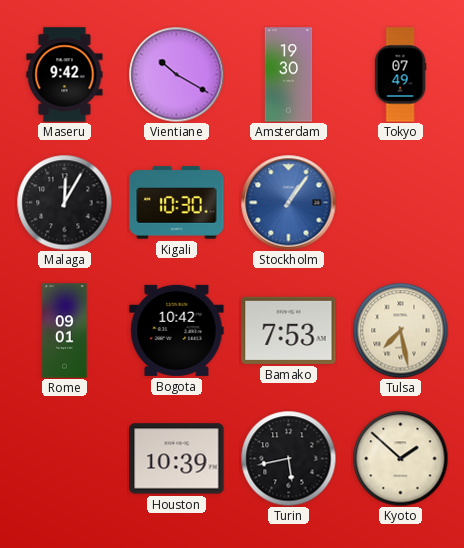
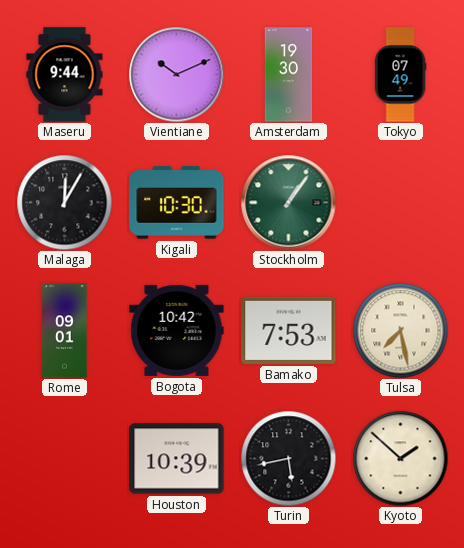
Maseru: 9:42 -> 9:44 (65, 75)
Vientiane: 10:20 -> 10:11 (176, 74)
Stockholm dial: blue -> green (288, 202)
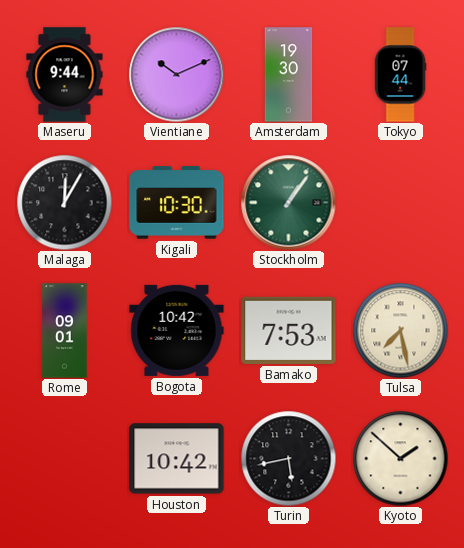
Tokyo: 07:49 -> 07:44 (400, 75)
Houston: 10:39 -> 10:42 (177, 459)
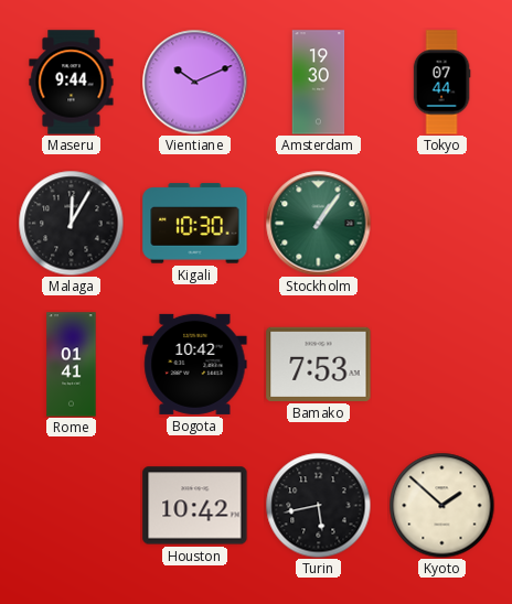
Rome: 09:01 -> 01:41 (72, 365)
Tulsa: 7:28 -> none (400, 330)
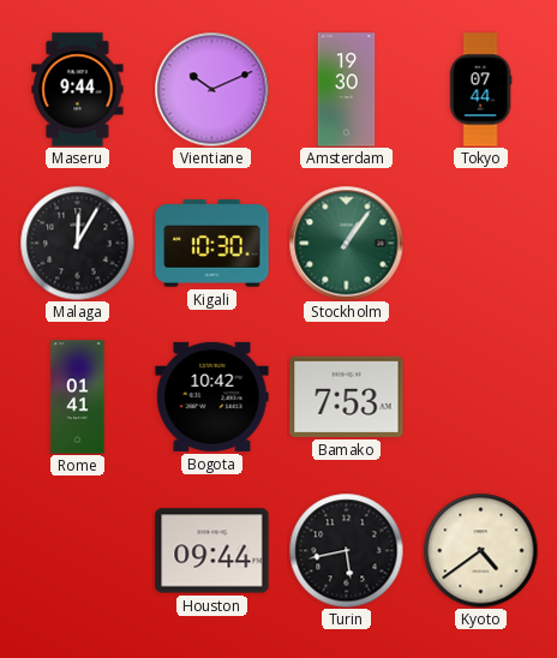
Houston: 10:42 -> 09:44 (212, 551)
Kyoto: 1:52 -> 4:39 (480, 550)
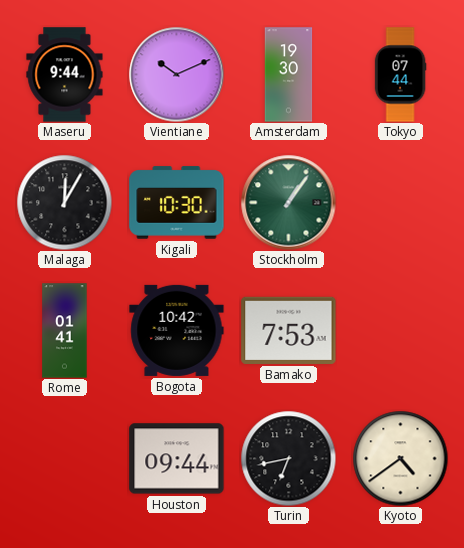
Turin: 5:43 -> 6:43 (288, 458)
